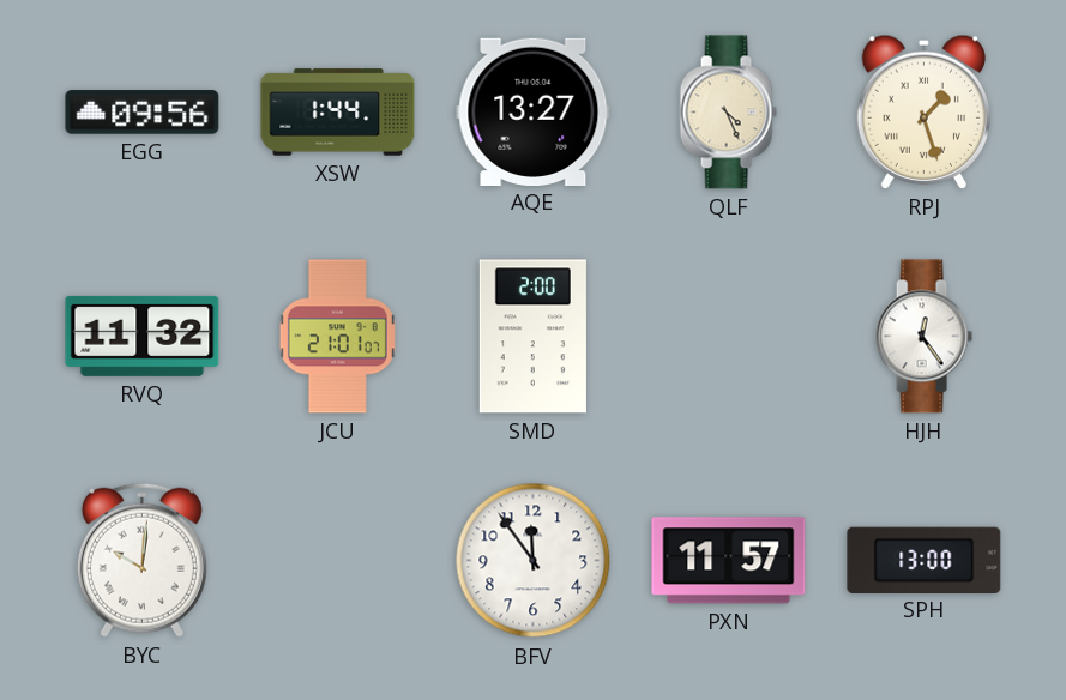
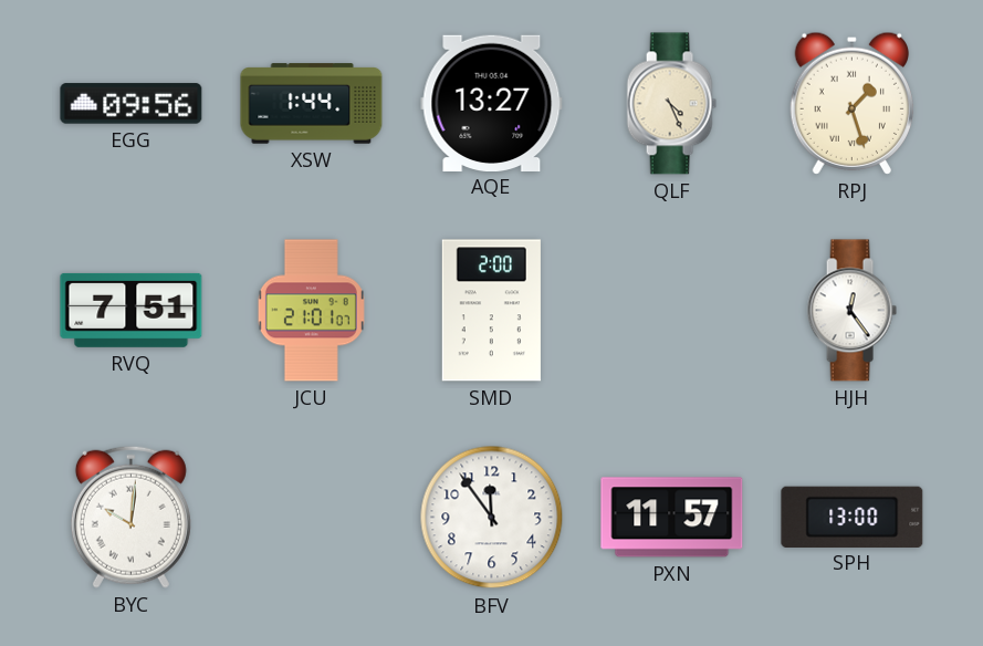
RVQ: 11:32 -> 7:51 (132, 310)
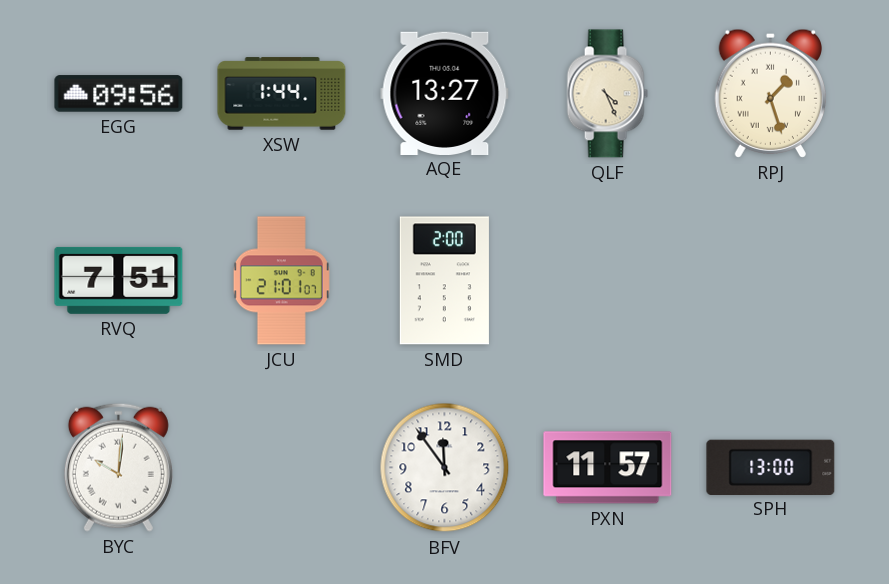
HJH: 12:24 -> none (851, 311)
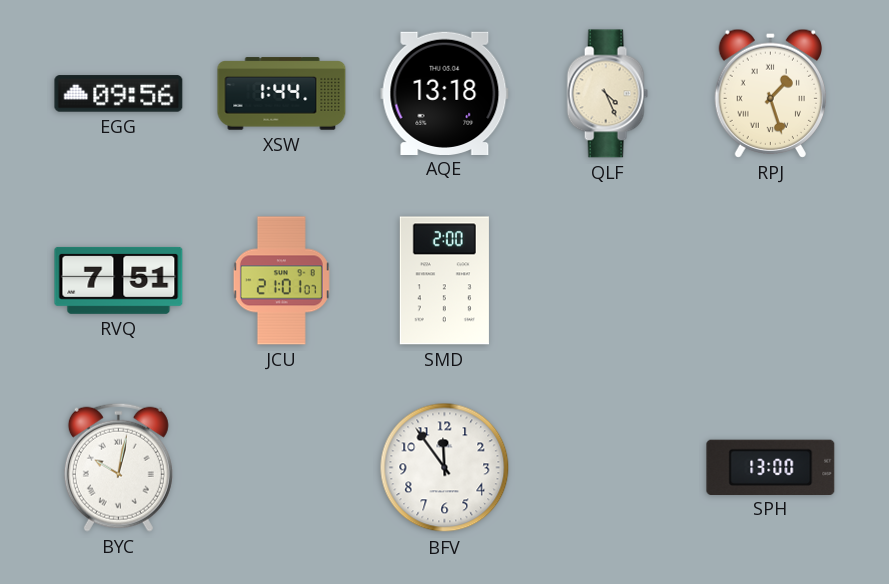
AQE: 13:27 -> 13:18 (445, 93)
BYC: 10:01 -> 10:02 (118, 467)
PXN: 11:57 -> none (608, 468)
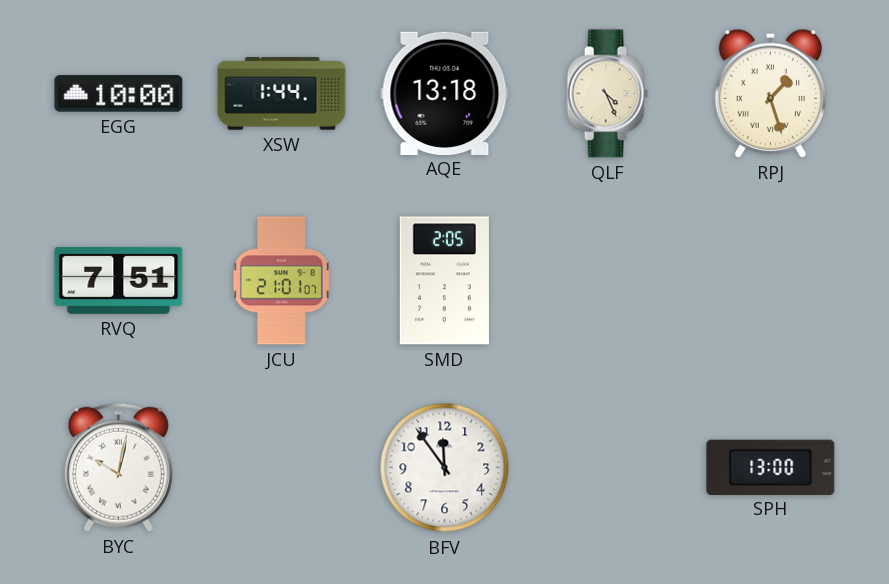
EGG: 09:56 -> 10:00 (119, 94)
SMD: 2:00 -> 2:05 (444, 281)
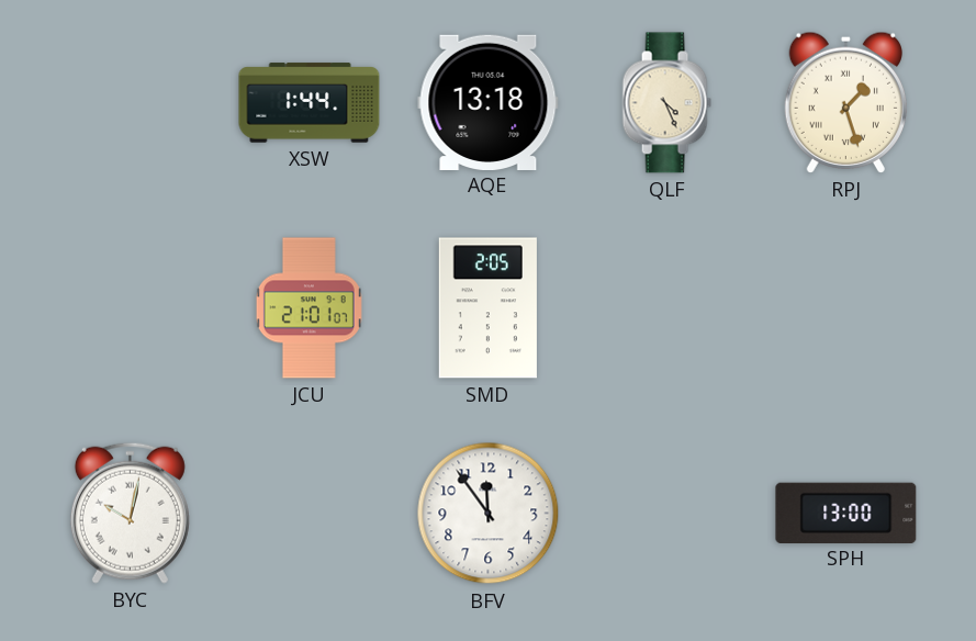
EGG: 10:00 -> none (119, 94)
RVQ: 7:51 -> none (119, 280)
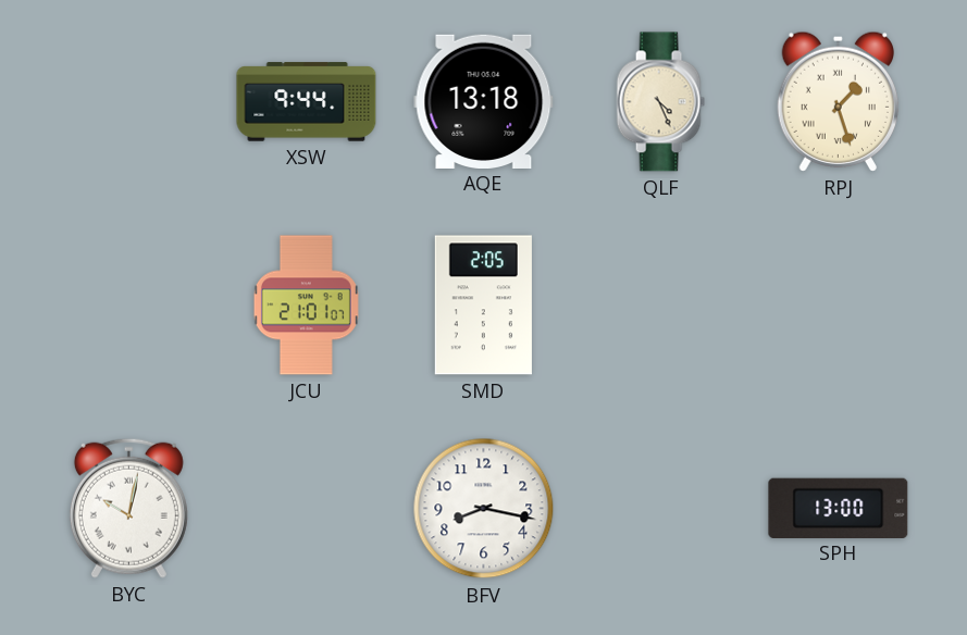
XSW: 1:44 -> 9:44 (307, 102)
BFV: 11:54 -> 8:17 (484, 509)
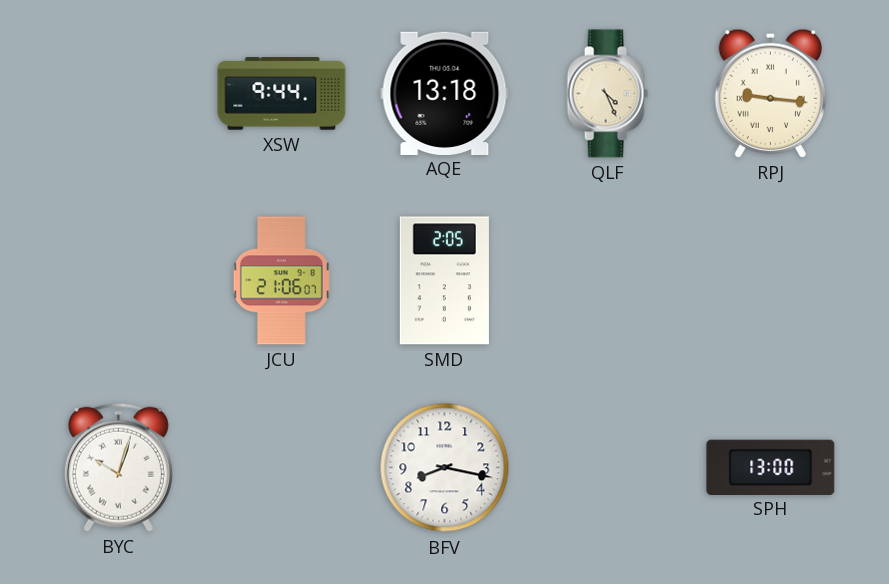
RPJ: 1:27 -> 9:16 (770, 93)
JCU: 21:01 -> 21:06 (281, 281)
BYC: 10:02 -> 10:03 (118, 467)
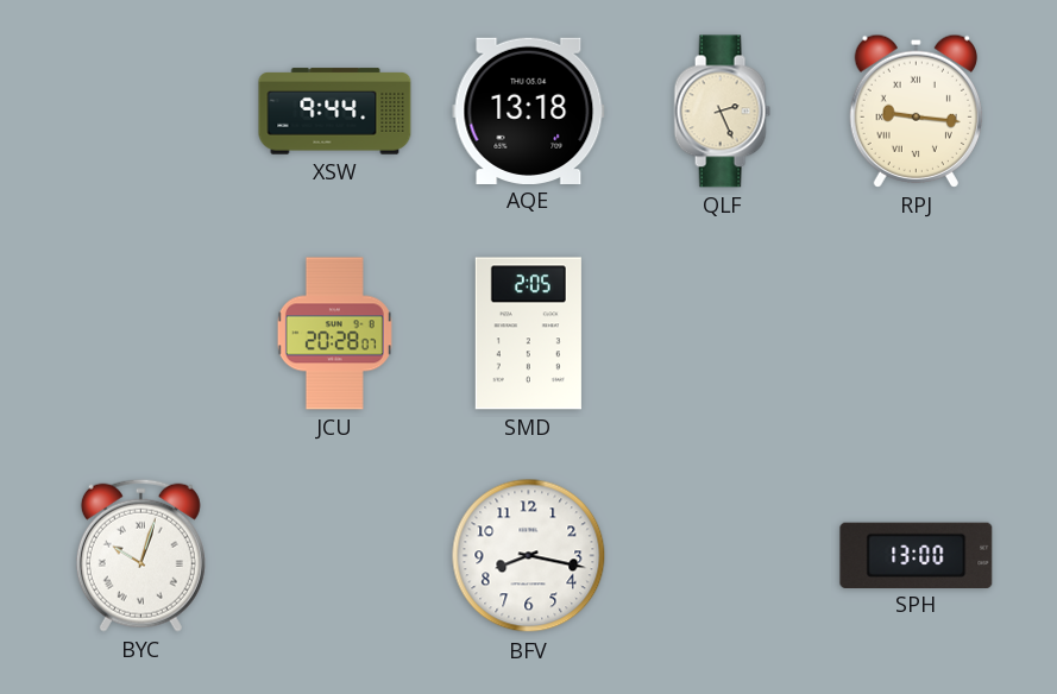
QLF: 4:26 -> 2:26 (722, 112)
JCU: 21:06 -> 20:28 (334, 334)
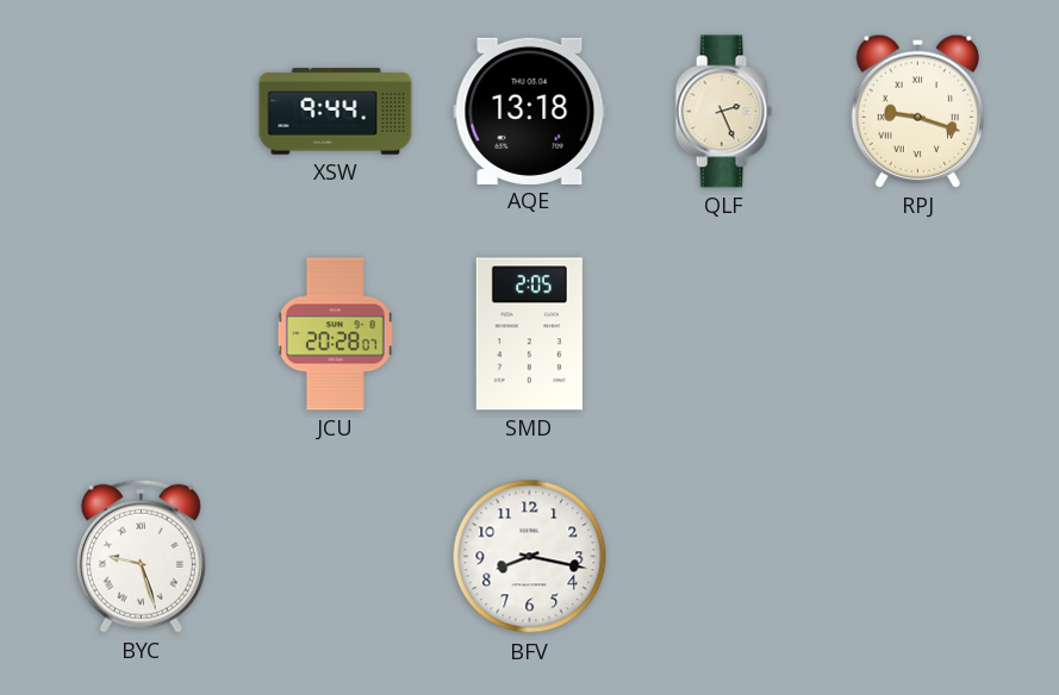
RPJ: 9:16 -> 9:18 (917, 111)
BYC: 10:03 -> 9:27 (141, 556)
SPH: 13:00 -> none (917, 555)
